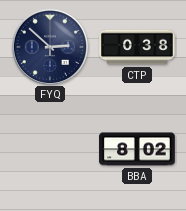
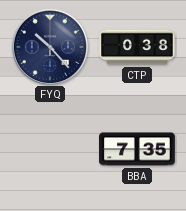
FYQ: 2:52 -> 10:23 (49, 46)
BBA: 8:02 -> 7:35 (137, 149)
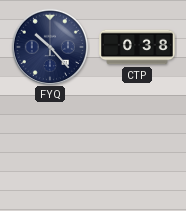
BBA: 7:35 -> none (137, 149)
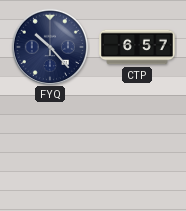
CTP: 0:38 -> 6:57 (137, 47)
